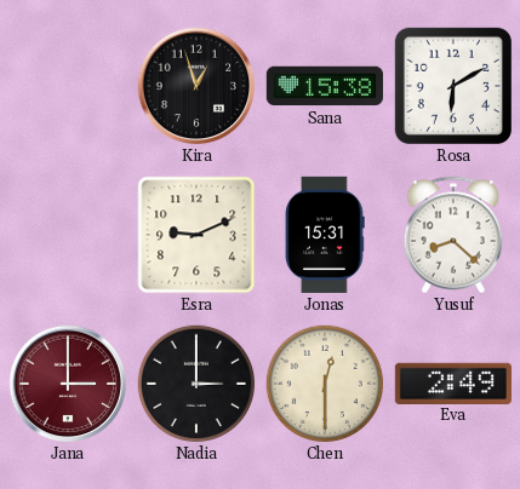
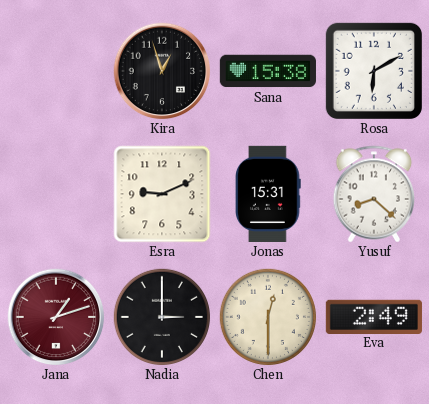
Jana: 3:00 -> 1:12 (56, 317)
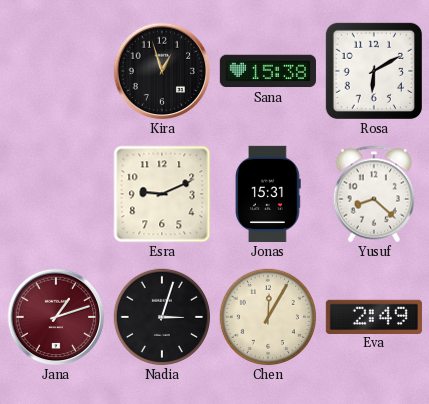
Nadia: 3:00 -> 3:03 (162, 317)
Chen: 12:30 -> 12:05 (268, 317)
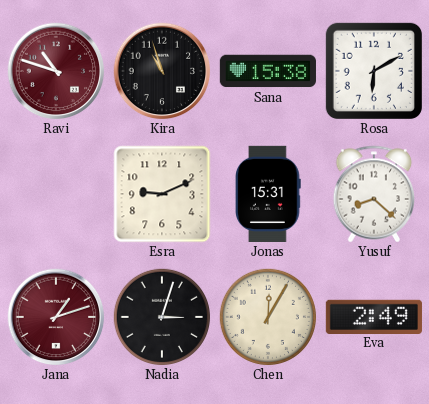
Ravi: none -> 10:48 (56, 71)
Kira: 12:57 -> 10:57 (162, 71)
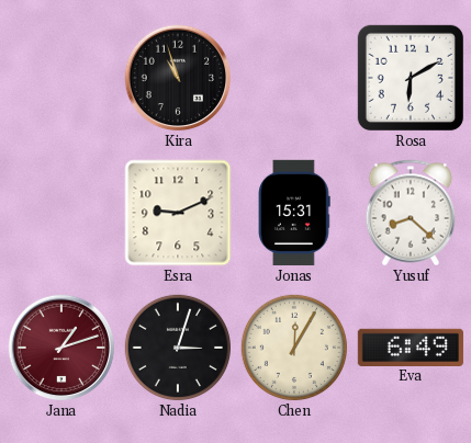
Ravi: 10:48 -> none (56, 71)
Sana: 15:38 -> none (268, 71)
Eva: 2:49 -> 6:49 (411, 347)
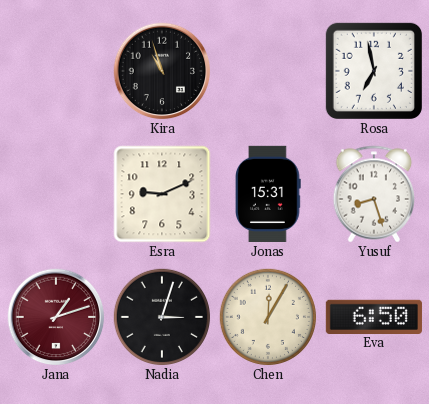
Rosa: 6:10 -> 6:58 (374, 71)
Yusuf: 8:22 -> 8:27 (374, 194)
Eva: 6:49 -> 6:50 (374, 316)
